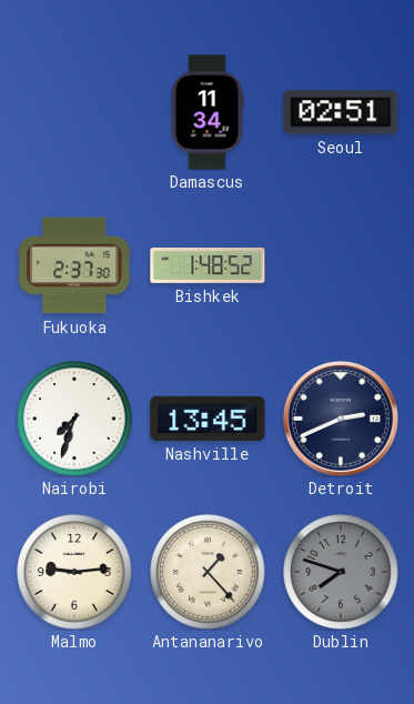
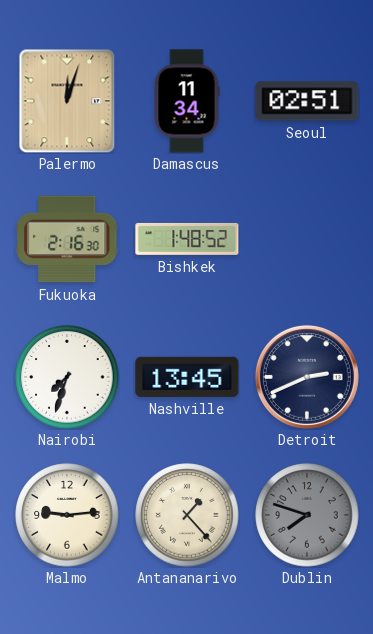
Palermo: none -> 12:03 (67, 101)
Fukuoka: 2:37 -> 2:16 (67, 239)
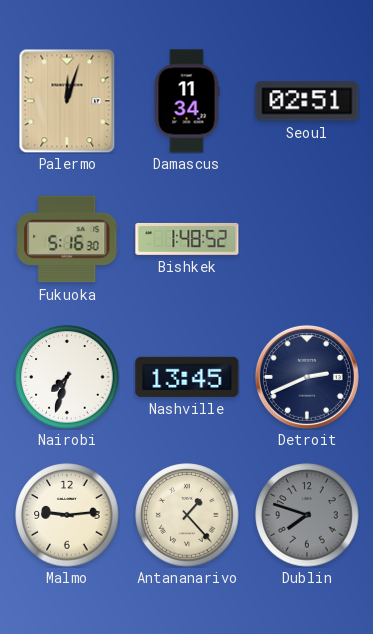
Fukuoka: 2:16 -> 5:16 (67, 239)
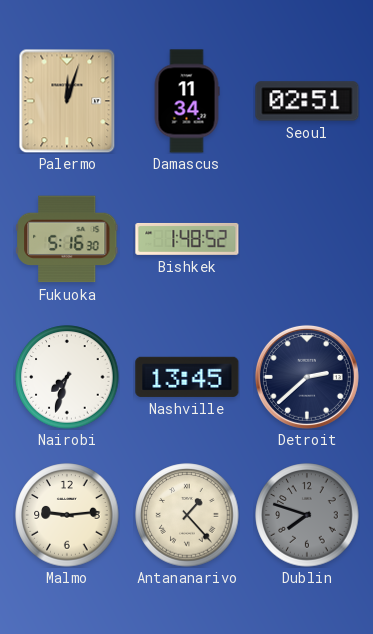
Detroit: 2:41 -> 2:38 (307, 377)
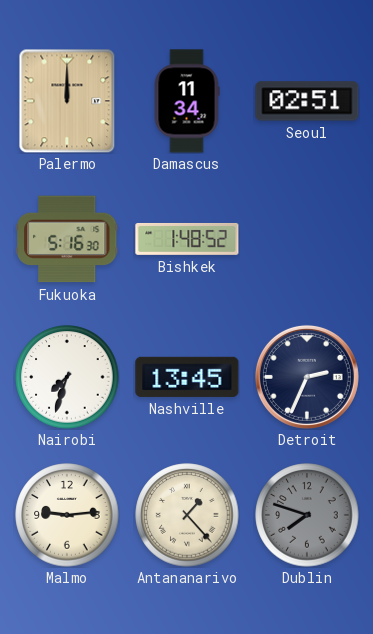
Palermo: 12:03 -> 12:00 (67, 101)
Detroit: 2:38 -> 2:34 (307, 377)
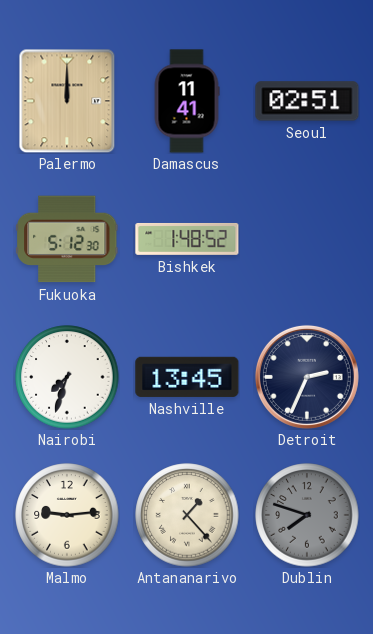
Damascus: 11:34 -> 11:41 (187, 101)
Fukuoka: 5:16 -> 5:12 (67, 239)
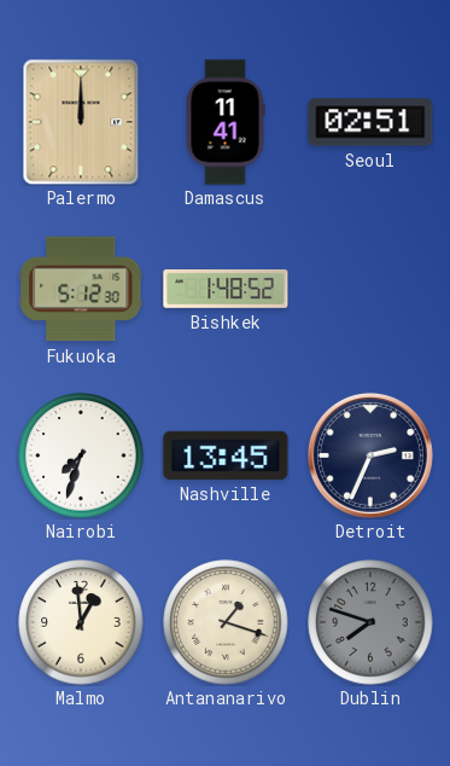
Malmo: 9:14 -> 12:59 (81, 622)
Antananarivo: 1:23 -> 1:18 (226, 622)
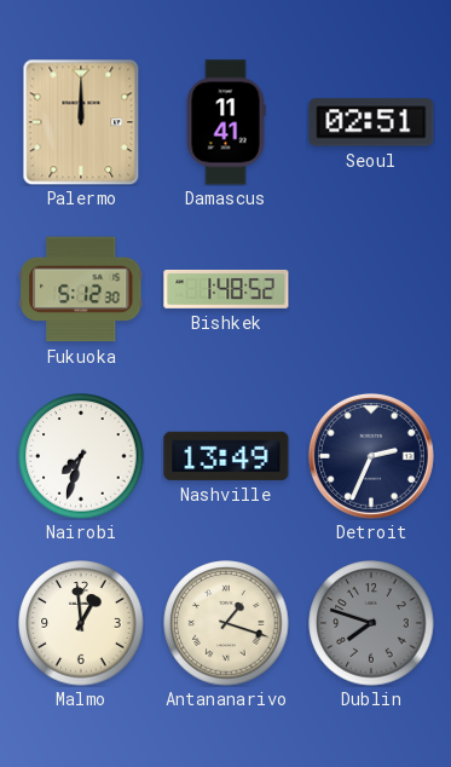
Nashville: 13:45 -> 13:49 (226, 456)
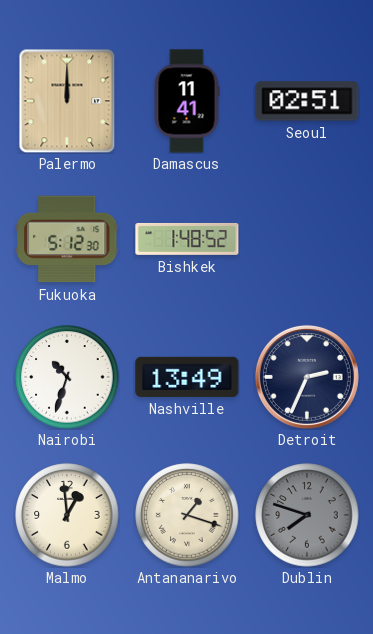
Nairobi: 7:33 -> 10:33 (67, 377)
